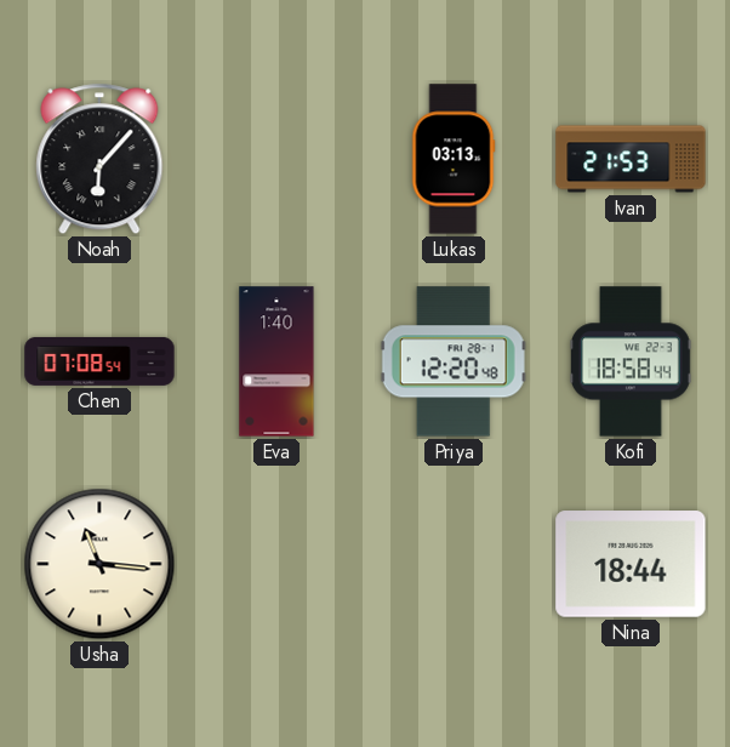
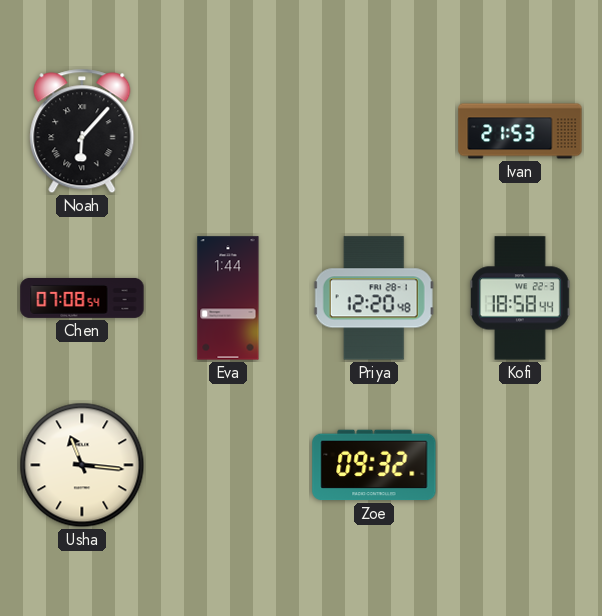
Lukas: 03:13 -> none (454, 159)
Eva: 1:40 -> 1:44 (228, 298)
Zoe: none -> 09:32 (374, 465)
Nina: 18:44 -> none (631, 564)
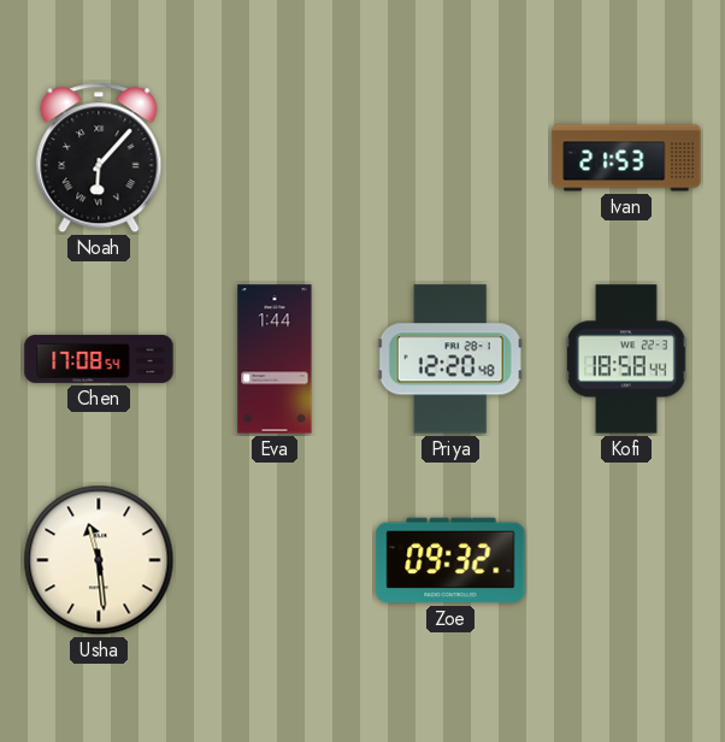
Chen: 07:08 -> 17:08 (99, 359)
Usha: 11:16 -> 11:29 (99, 560)
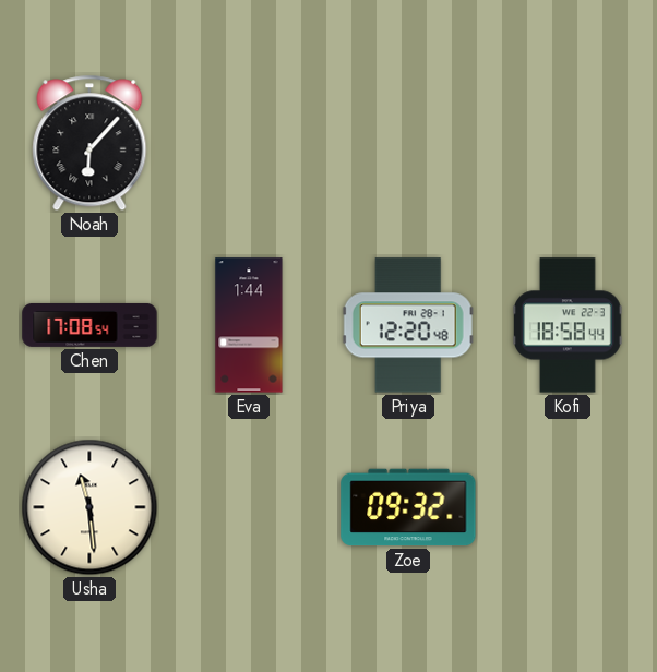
Ivan: 21:53 -> none (626, 158)
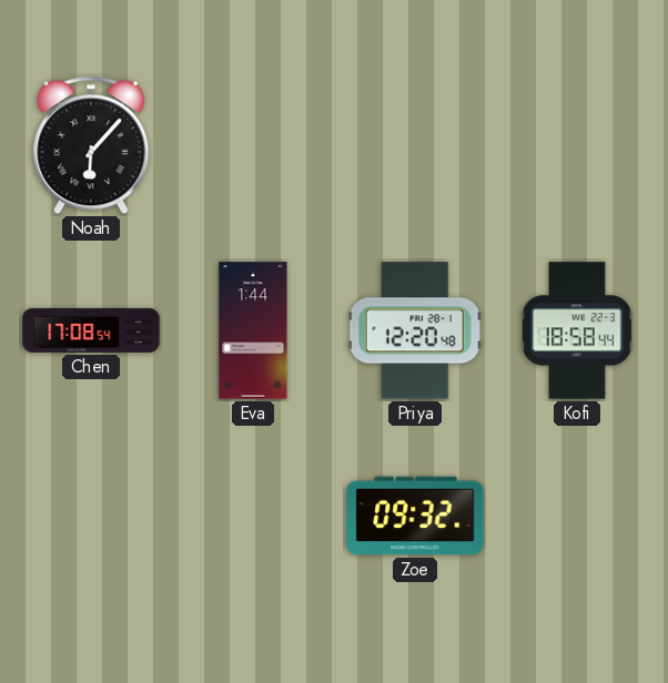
Usha: 11:29 -> none (89, 507)
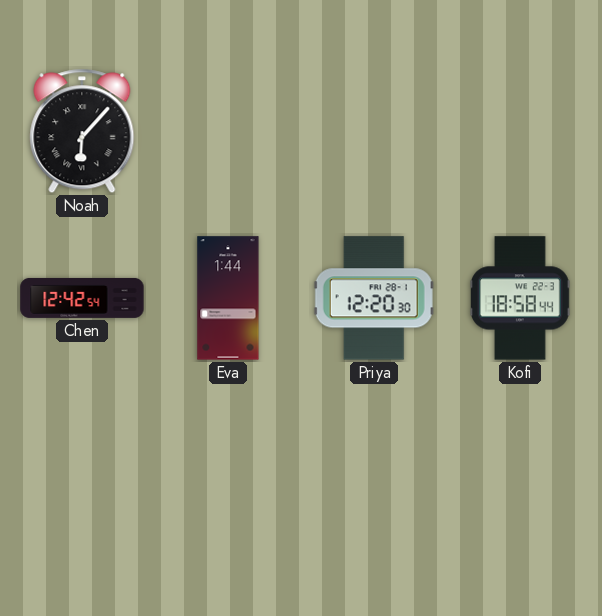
Chen: 17:08 -> 12:42 (82, 298)
Priya: 12:20:48 -> 12:20:30 (374, 298)
Zoe: 09:32 -> none (415, 516)
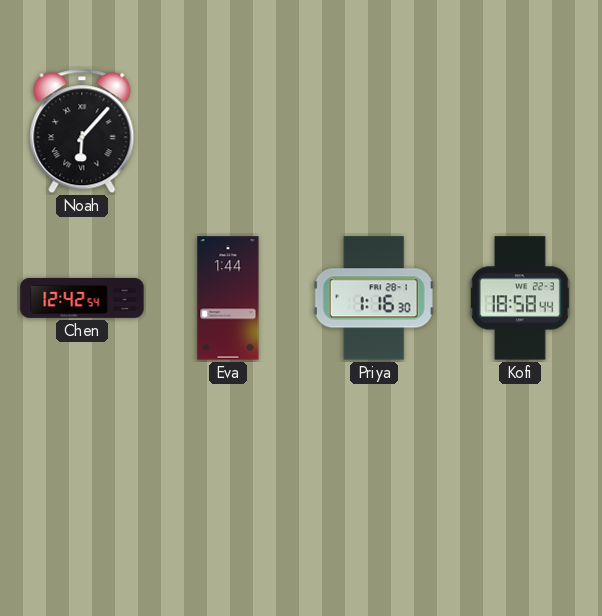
Priya: 12:20 -> 1:16 (374, 298)
